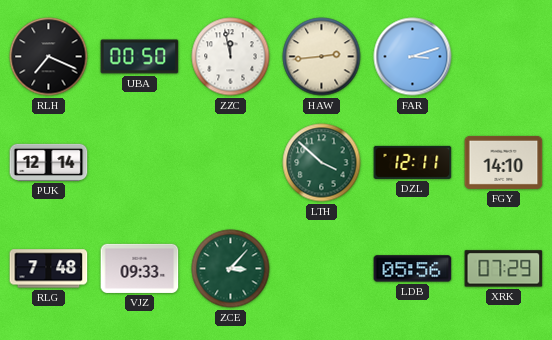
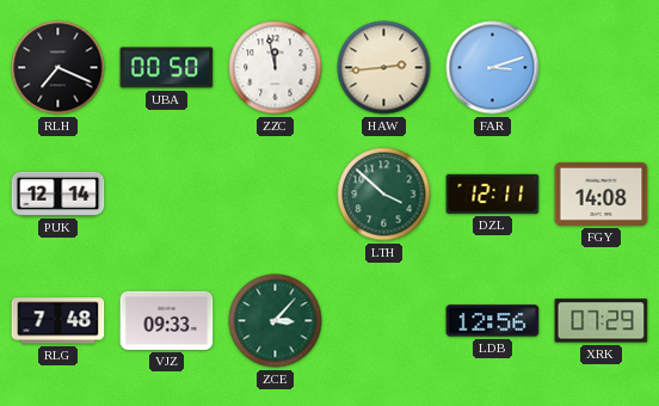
FGY: 14:10 -> 14:08 (602, 193)
LDB: 05:56 -> 12:56 (493, 321)
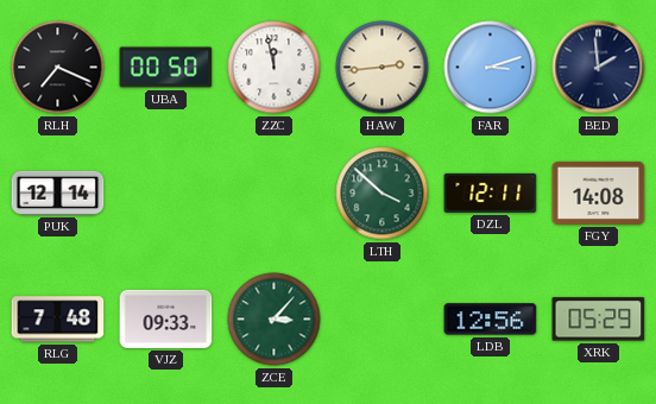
BED: none -> 1:59 (599, 68)
XRK: 07:29 -> 05:29 (599, 320)
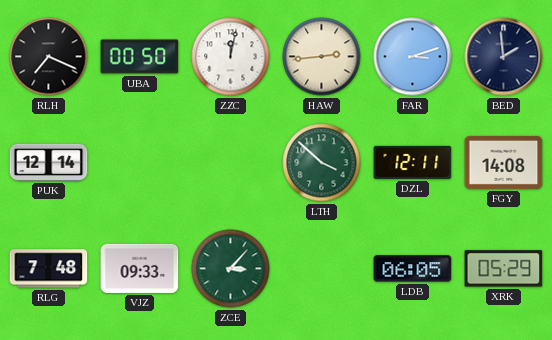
ZZC: 11:58 -> 12:02 (231, 57)
LDB: 12:56 -> 06:05 (413, 269)
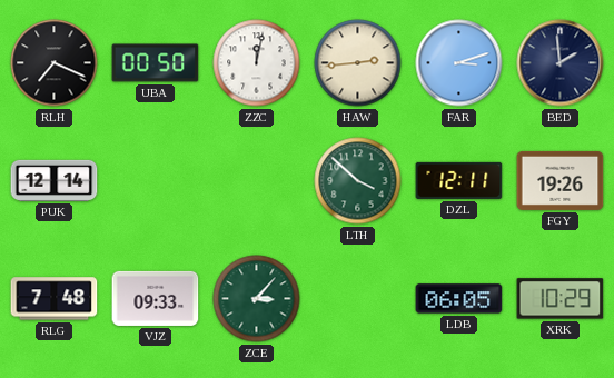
FGY: 14:08 -> 19:26 (561, 180)
XRK: 05:29 -> 10:29 (561, 299)
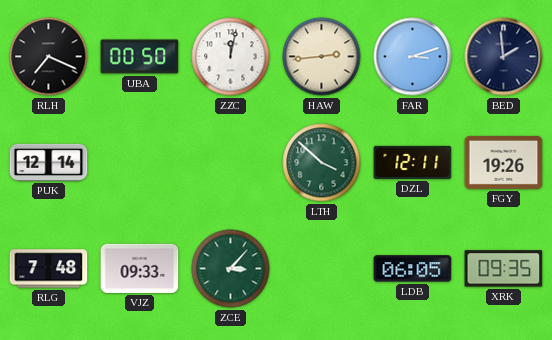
XRK: 10:29 -> 09:35 (504, 269)
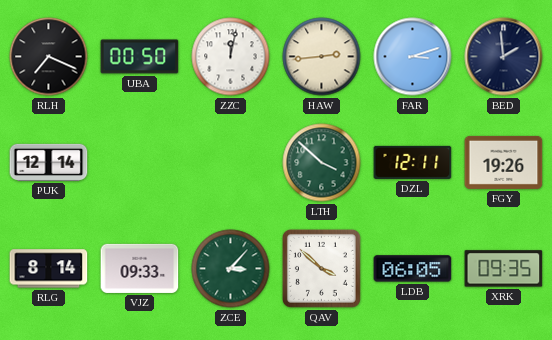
RLG: 7:48 -> 8:14 (49, 269)
QAV: none -> 3:52 (321, 268)
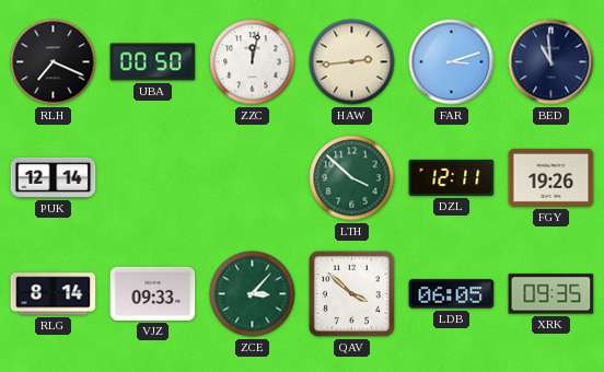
BED: 1:59 -> 10:59 (551, 62)
